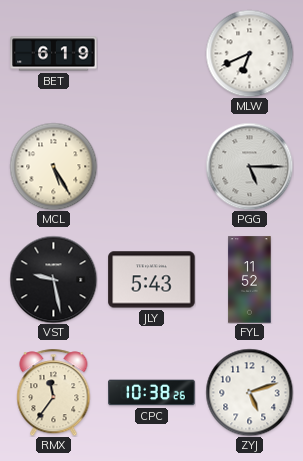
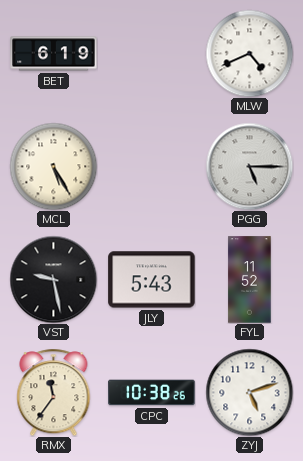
MLW: 6:41 -> 4:41 (249, 53)
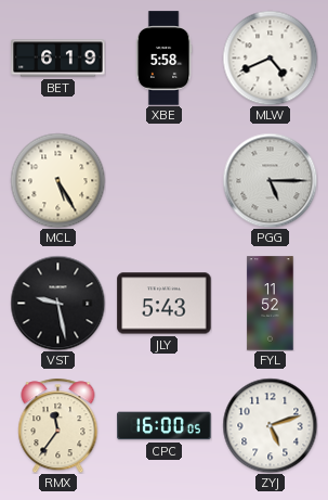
XBE: none -> 5:58 (163, 59)
CPC: 10:38 -> 16:00 (165, 426)
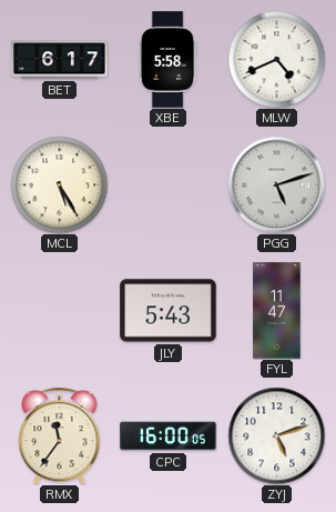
BET: 6:19 -> 6:17 (60, 60)
PGG: 5:15 -> 5:12 (276, 184)
VST: 9:28 -> none (57, 303)
FYL: 11:52 -> 11:47 (277, 311)
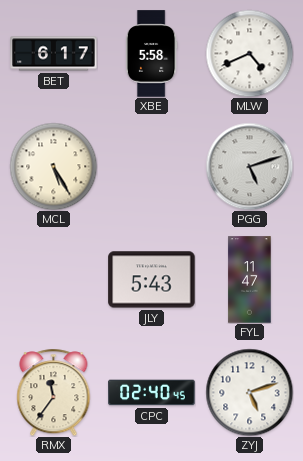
CPC: 16:00 -> 02:40 (152, 393)
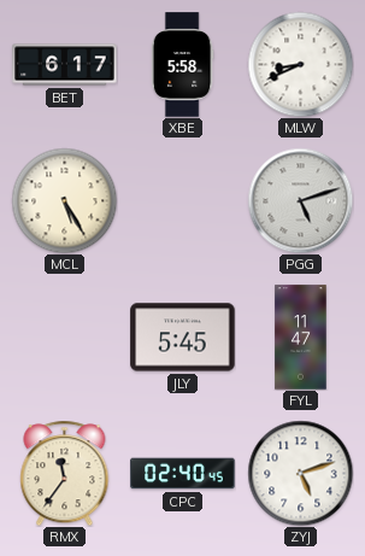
MLW: 4:41 -> 8:41 (300, 64)
JLY: 5:43 -> 5:45 (183, 338)
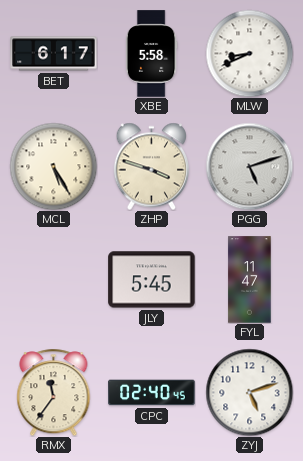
ZHP: none -> 3:48 (152, 166)
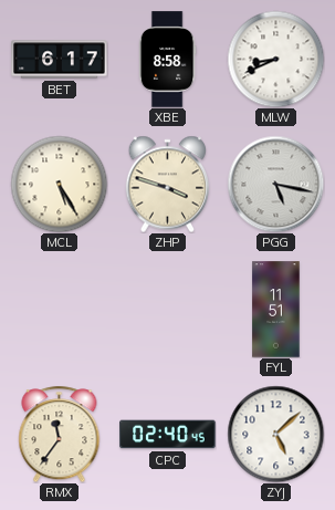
XBE: 5:58 -> 8:58 (167, 60)
PGG: 5:12 -> 5:17 (275, 184)
JLY: 5:45 -> none (152, 280)
FYL: 11:47 -> 11:51 (276, 310)
ZYJ: 5:12 -> 5:08 (275, 434)
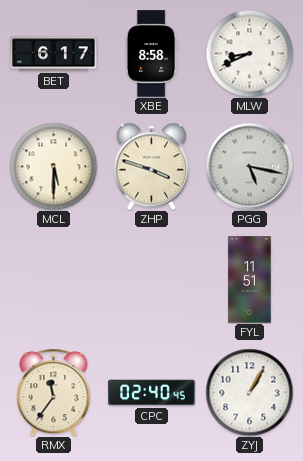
MCL: 5:25 -> 5:30 (53, 166)
ZYJ: 5:08 -> 1:05 (249, 392)
